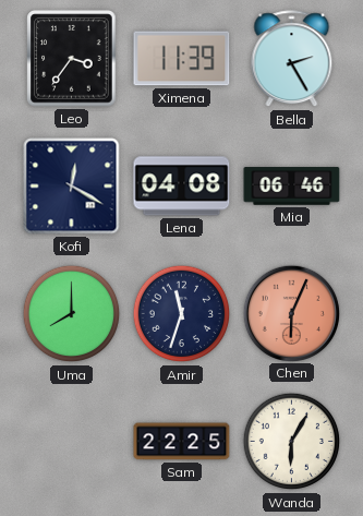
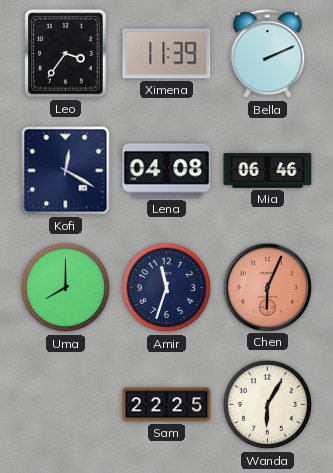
Bella: 2:25 -> 2:11 (268, 54)
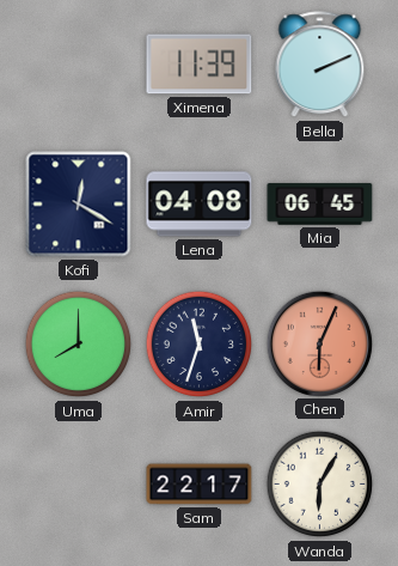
Leo: 3:36 -> none (66, 54)
Mia: 06:46 -> 06:45 (320, 205)
Sam: 22:25 -> 22:17 (200, 485)
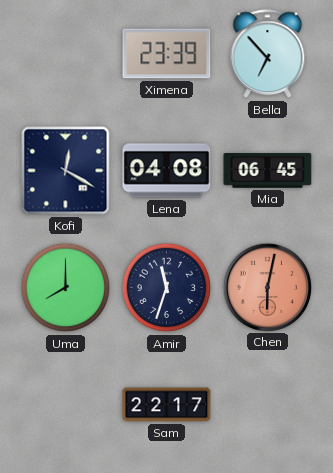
Ximena: 11:39 -> 23:39 (167, 54)
Bella: 2:11 -> 6:53 (268, 54)
Chen: 6:04 -> 6:02 (267, 287)
Wanda: 6:05 -> none (320, 485)
